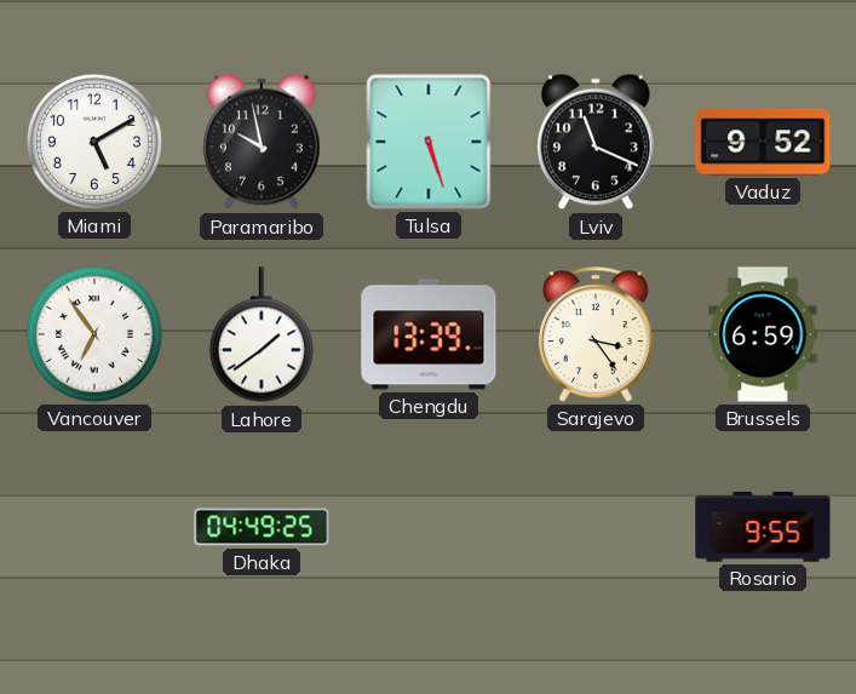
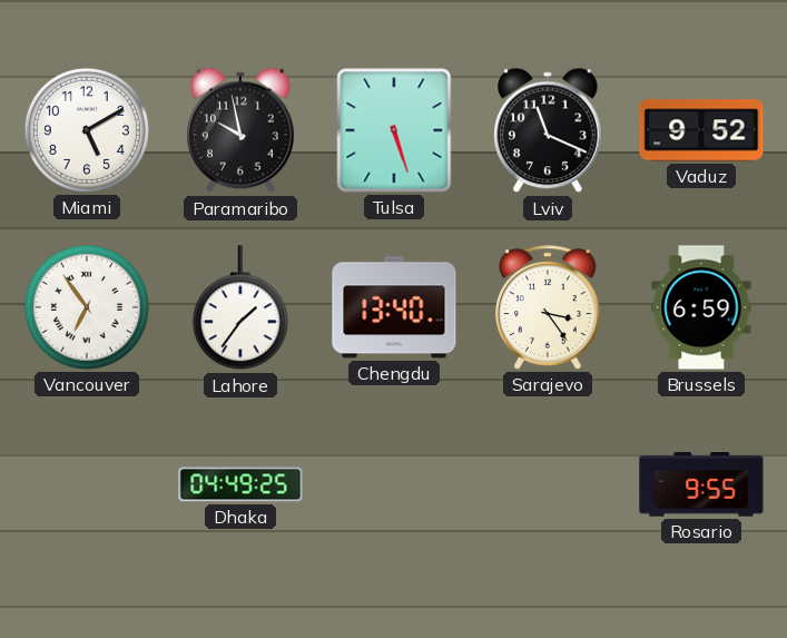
Lahore: 1:39 -> 1:36 (240, 308)
Chengdu: 13:39 -> 13:40 (394, 307)
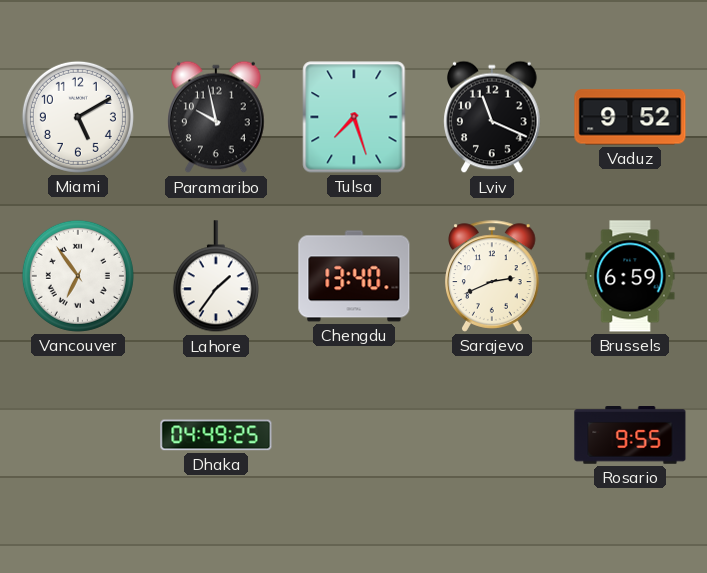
Tulsa: 5:27 -> 7:27 (354, 117)
Sarajevo: 3:24 -> 2:41 (492, 276)
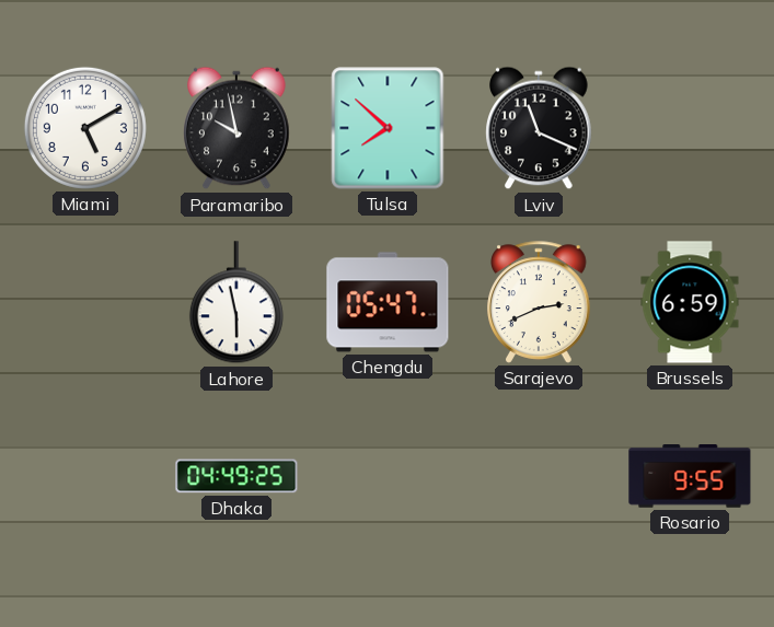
Tulsa: 7:27 -> 7:52 (388, 128)
Vaduz: 9:52 -> none (630, 117)
Vancouver: 6:54 -> none (78, 276)
Lahore: 1:36 -> 5:58 (236, 303)
Chengdu: 13:40 -> 05:47 (388, 302)
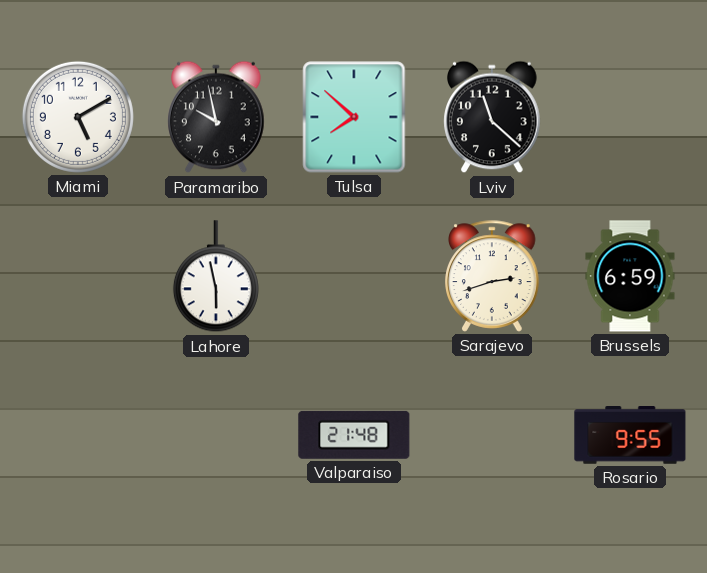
Lviv: 11:19 -> 11:22 (492, 117)
Chengdu: 05:47 -> none (388, 302)
Sarajevo: 2:41 -> 2:42 (492, 276)
Dhaka: 04:49 -> none (236, 476)
Valparaiso: none -> 21:48 (354, 435)
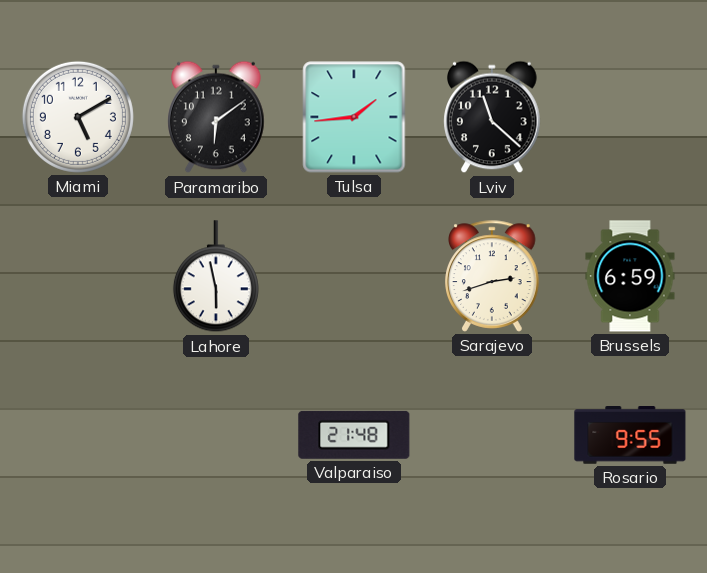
Paramaribo: 9:58 -> 6:09 (216, 117)
Tulsa: 7:52 -> 1:44 (354, 117)
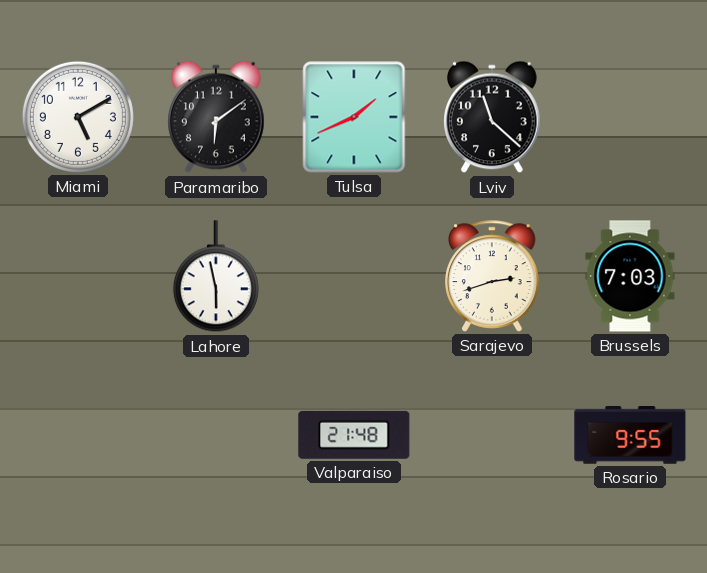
Tulsa: 1:44 -> 1:41 (354, 117)
Brussels: 6:59 -> 7:03 (630, 276)
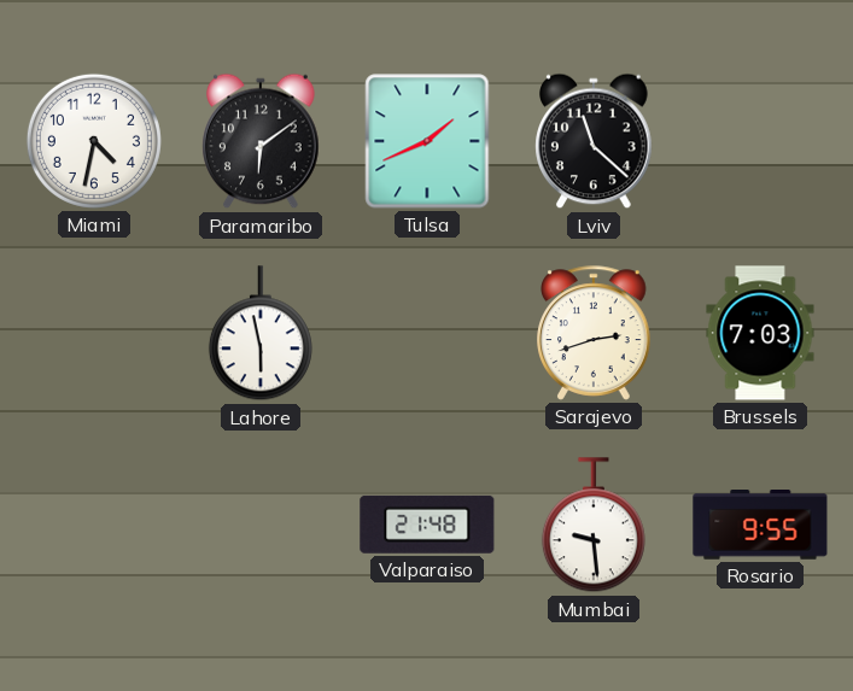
Miami: 5:10 -> 4:32 (94, 141)
Mumbai: none -> 9:29 (594, 526)
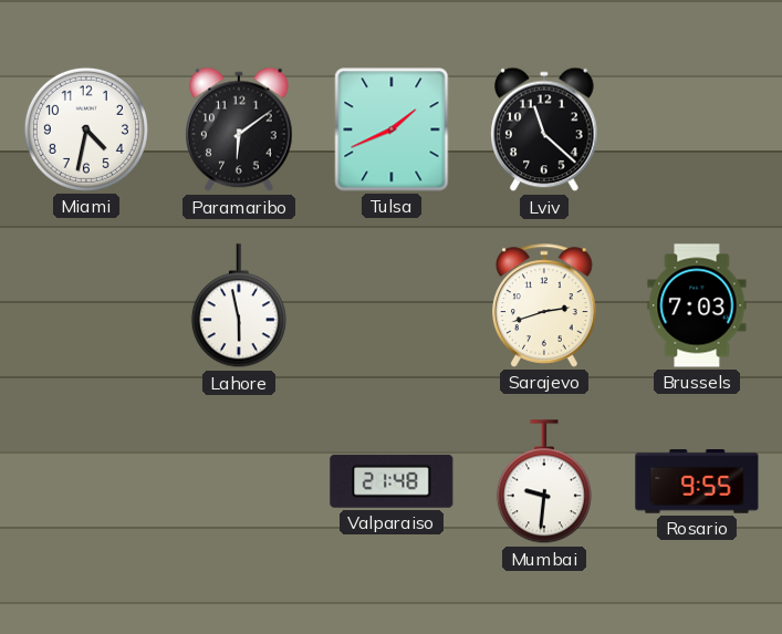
Mumbai: 9:29 -> 9:31 (544, 482)
